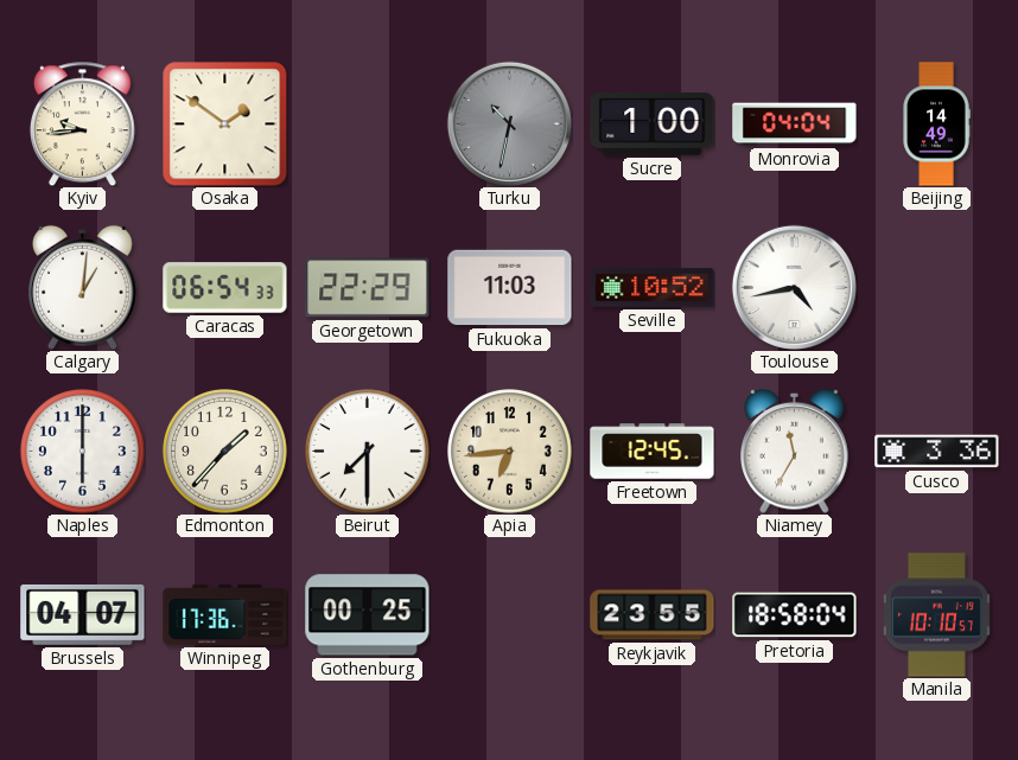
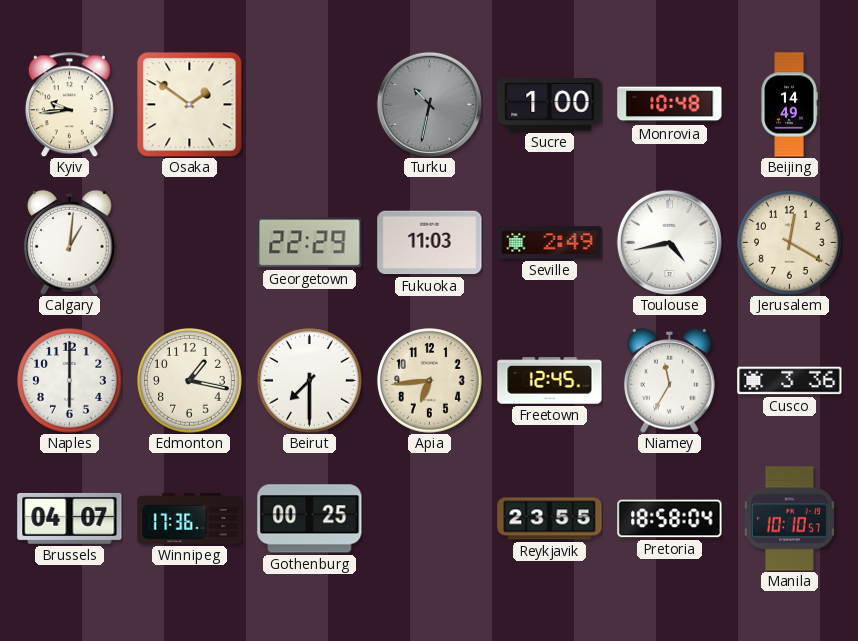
Monrovia: 04:04 -> 10:48 (670, 105)
Caracas: 06:54 -> none (225, 288)
Seville: 10:52 -> 2:49 (550, 243)
Jerusalem: none -> 12:20 (790, 243)
Edmonton: 1:37 -> 1:17 (190, 381)
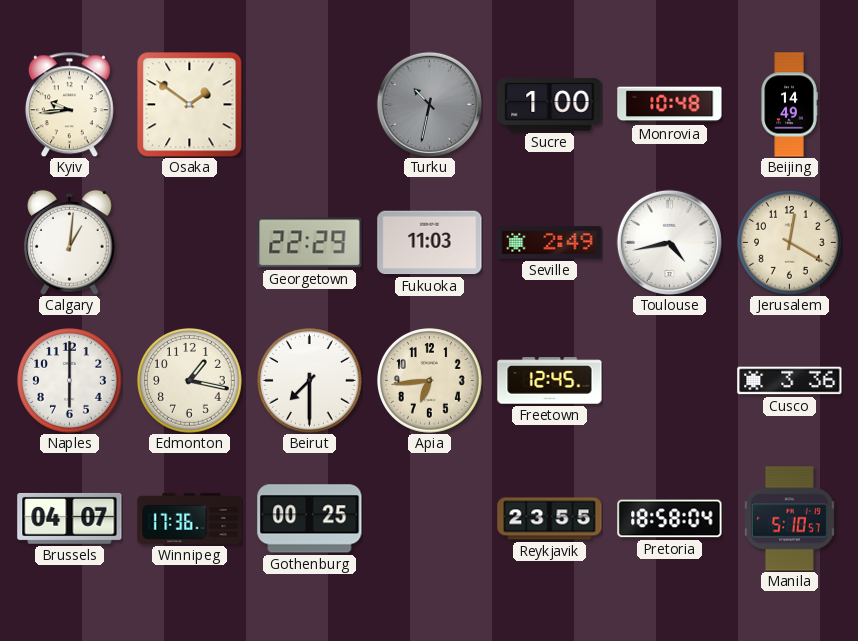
Niamey: 11:35 -> none (670, 380)
Manila: 10:10 -> 5:10 (789, 519)
